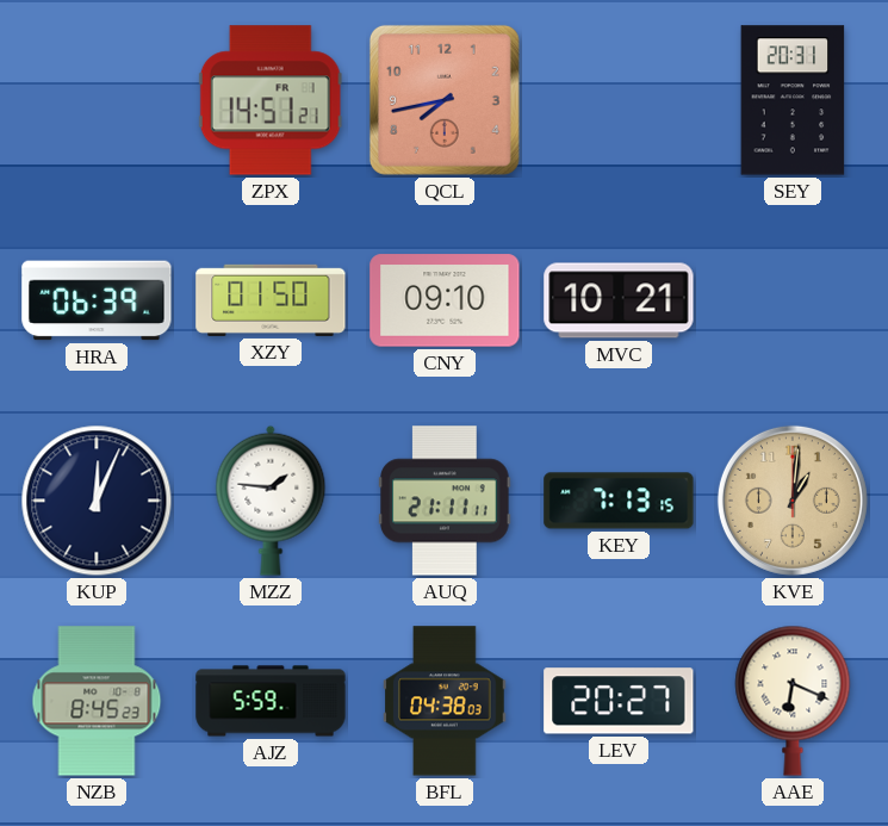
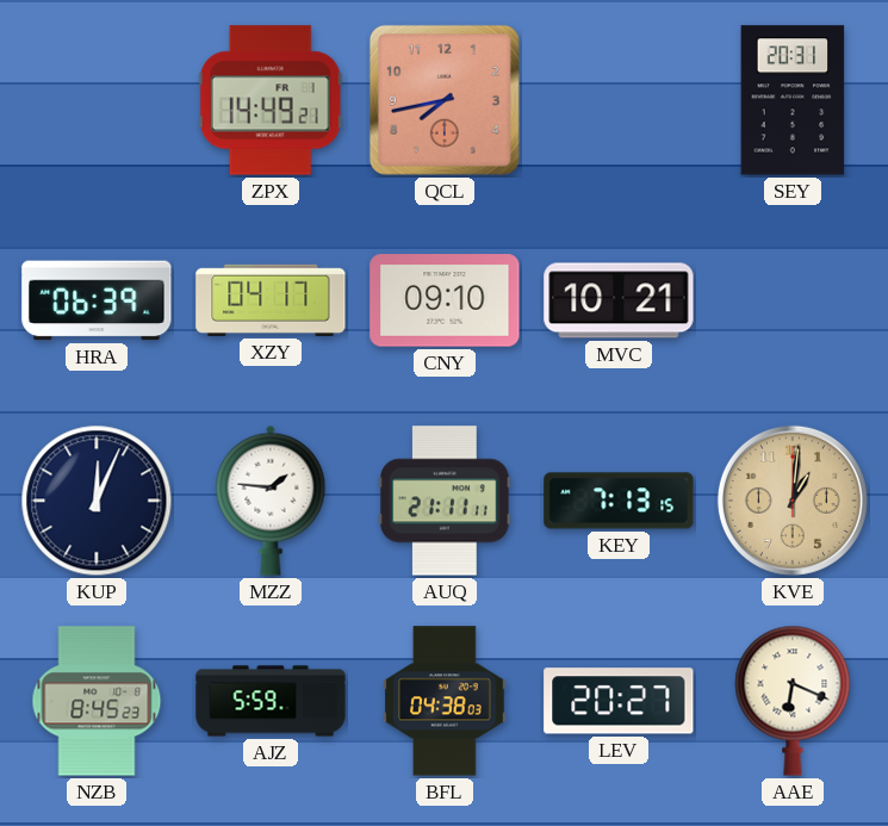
ZPX: 14:51 -> 14:49 (271, 100)
XZY: 01:50 -> 04:17 (271, 300)
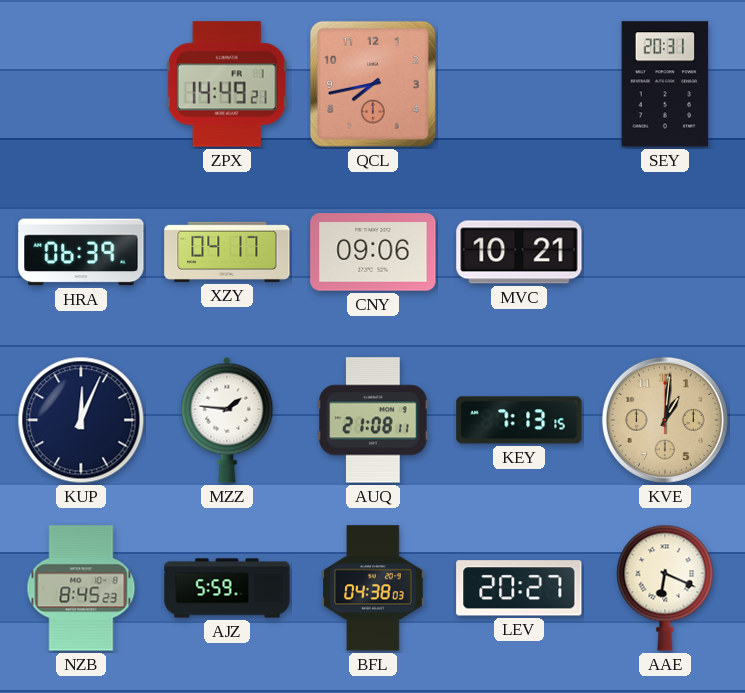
CNY: 09:10 -> 09:06 (373, 252)
AUQ: 21:11 -> 21:08 (374, 420)
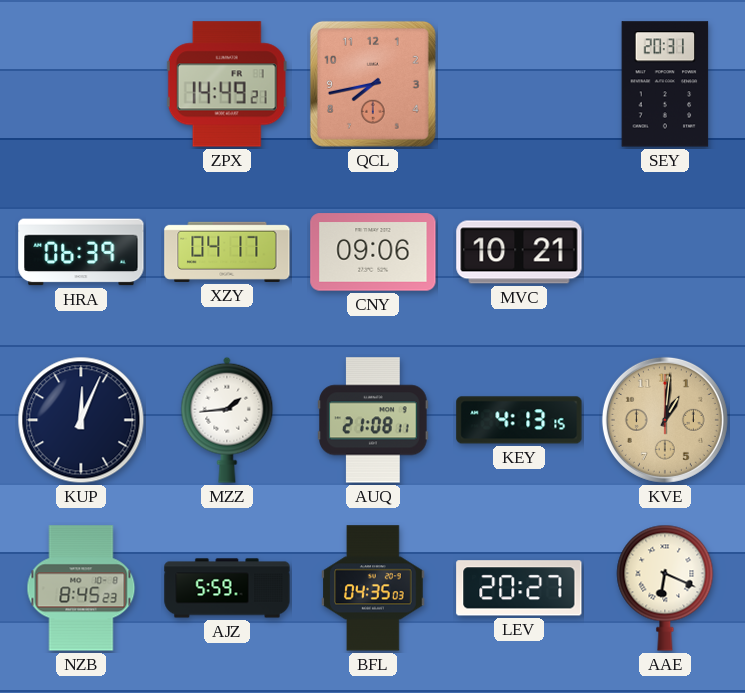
MZZ: 1:46 -> 1:44 (227, 420)
KEY: 7:13 -> 4:13 (519, 420)
BFL: 04:38 -> 04:35 (373, 588)
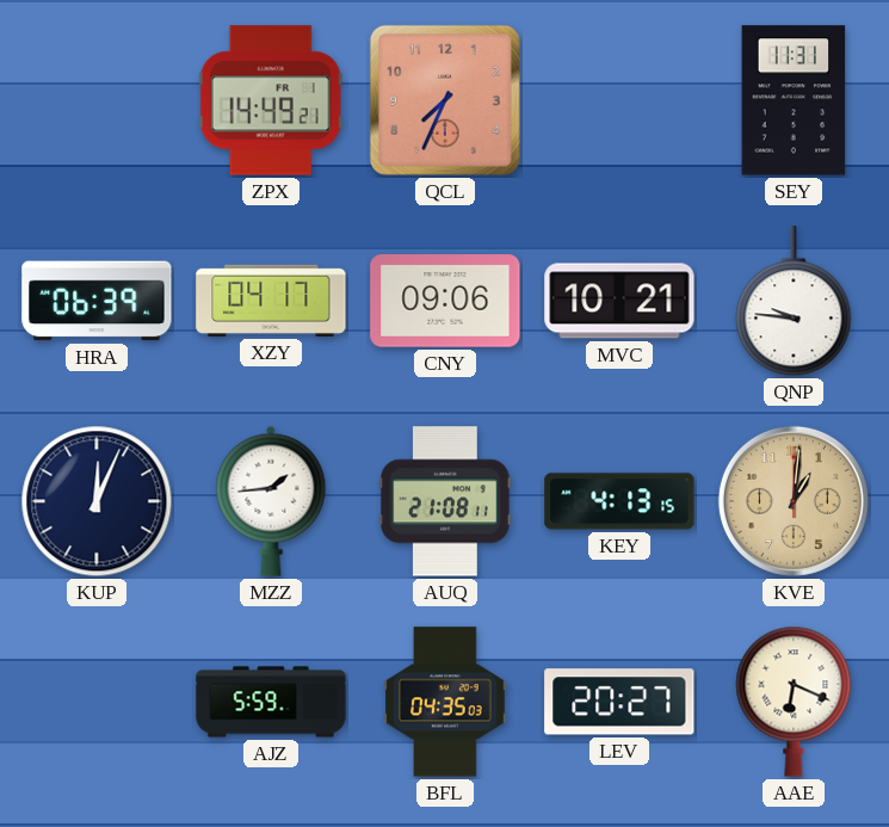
QCL: 7:43 -> 7:34 (445, 100)
SEY: 20:31 -> 11:31 (794, 100)
QNP: none -> 9:46 (794, 302)
NZB: 8:45 -> none (81, 588)
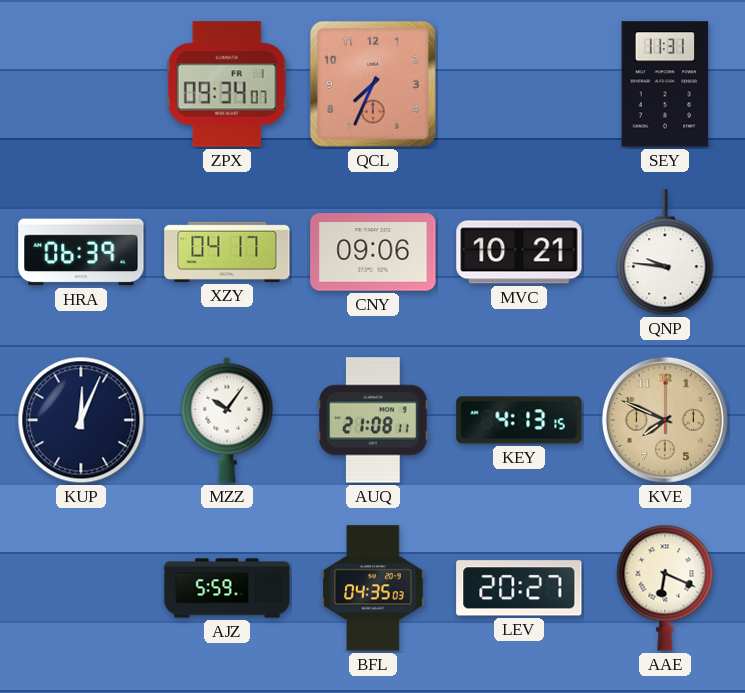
ZPX: 14:49 -> 09:34 (227, 84)
MZZ: 1:44 -> 10:06 (227, 420)
KVE: 1:01 -> 7:49 (665, 420)
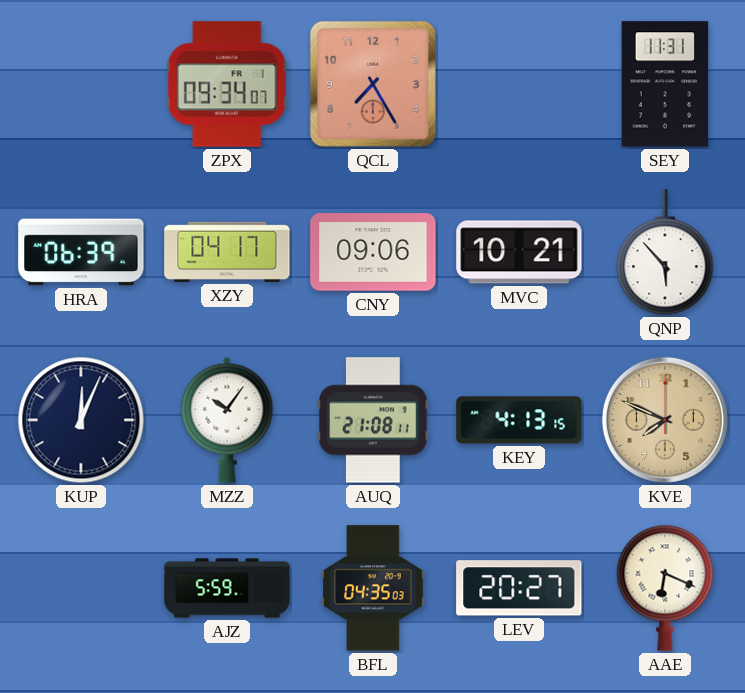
QCL: 7:34 -> 7:25 (373, 84)
QNP: 9:46 -> 5:53 (665, 253)
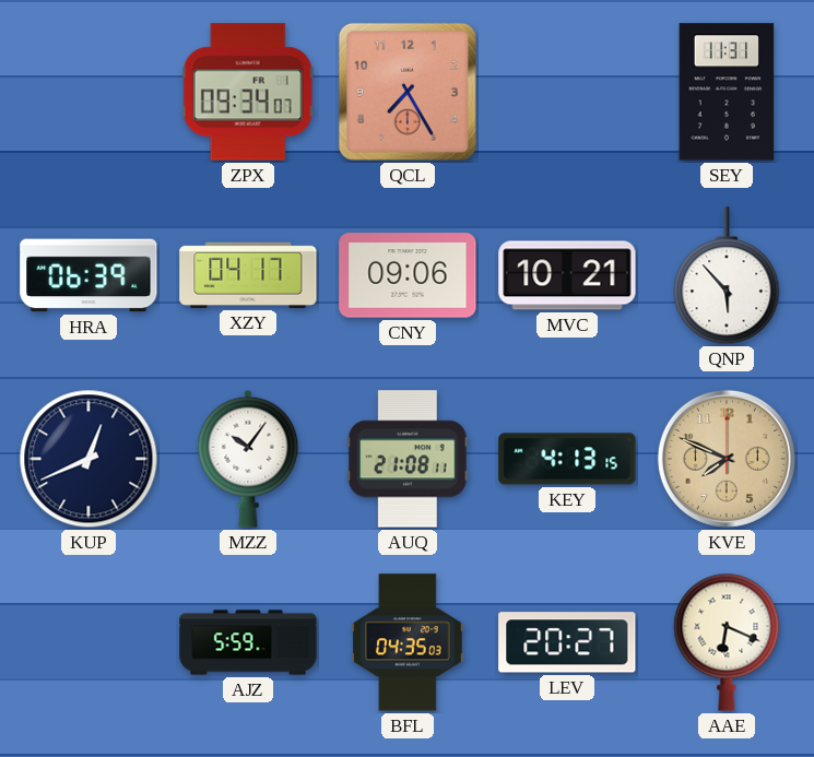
KUP: 12:04 -> 12:41 (89, 459)
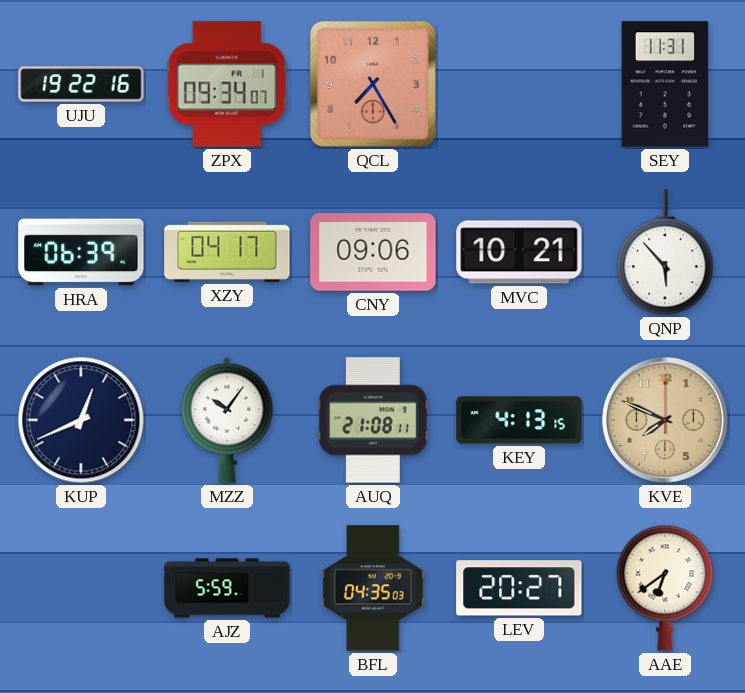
UJU: none -> 19:22 (81, 84)
AAE: 6:19 -> 6:39 (665, 588)
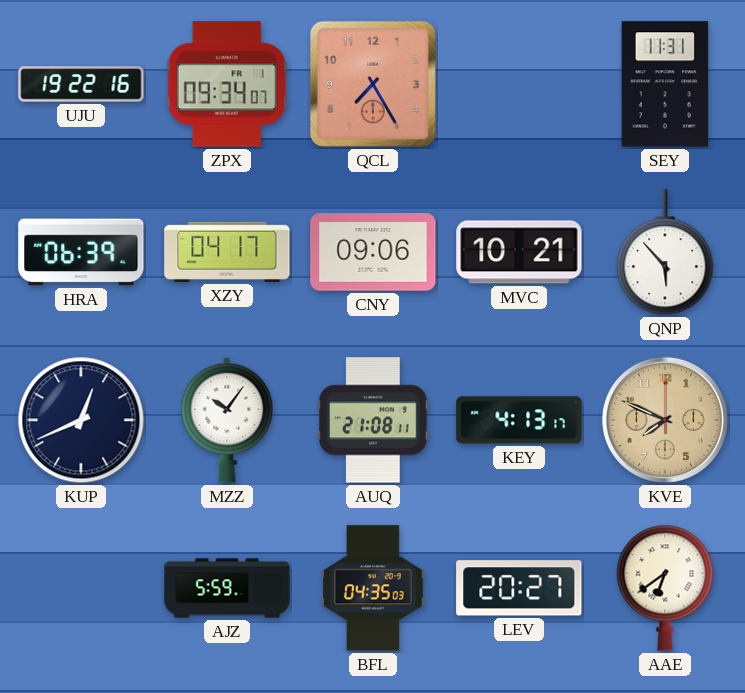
KEY: 4:13:15 -> 4:13:17 (519, 420)
